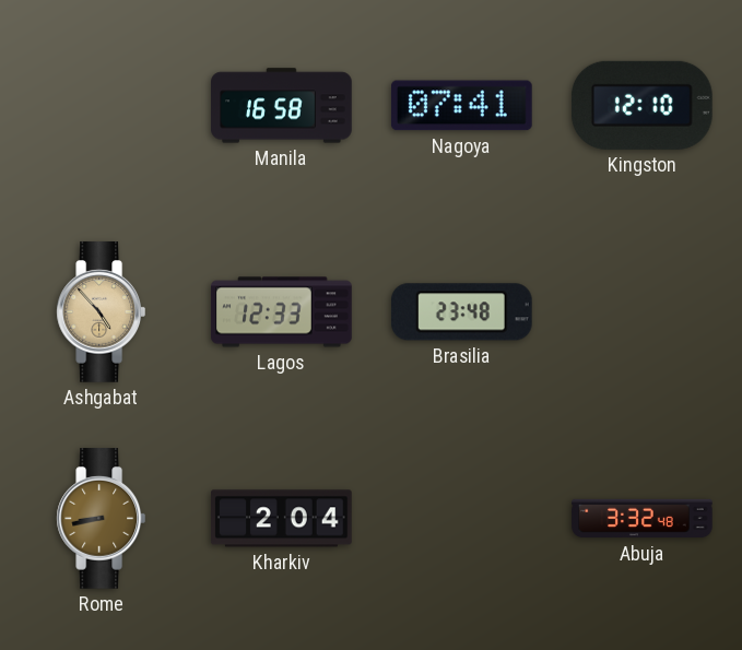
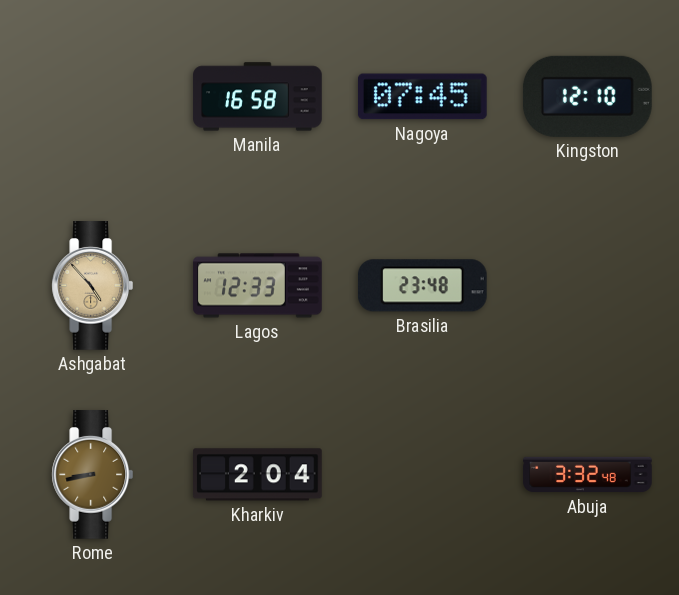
Nagoya: 07:41 -> 07:45 (422, 97)
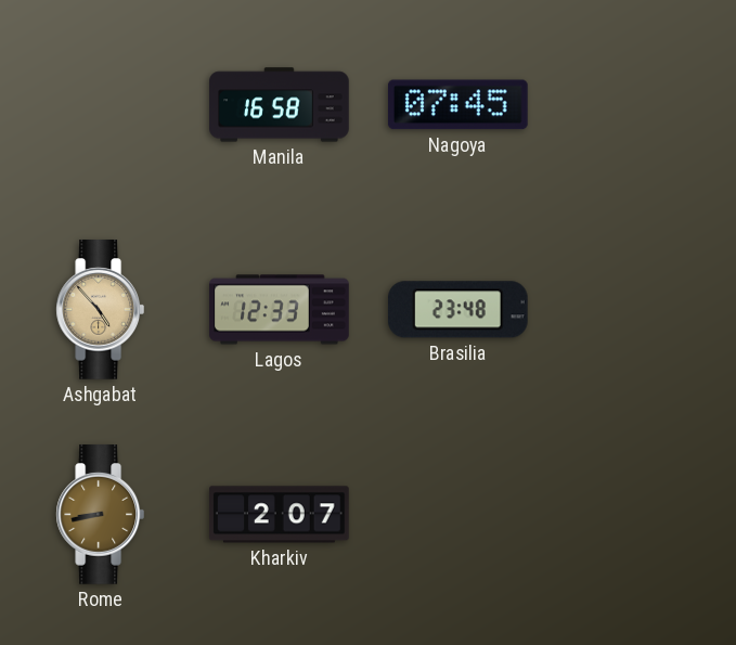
Kingston: 12:10 -> none (588, 96)
Kharkiv: 2:04 -> 2:07 (280, 515)
Abuja: 3:32 -> none (588, 475)
